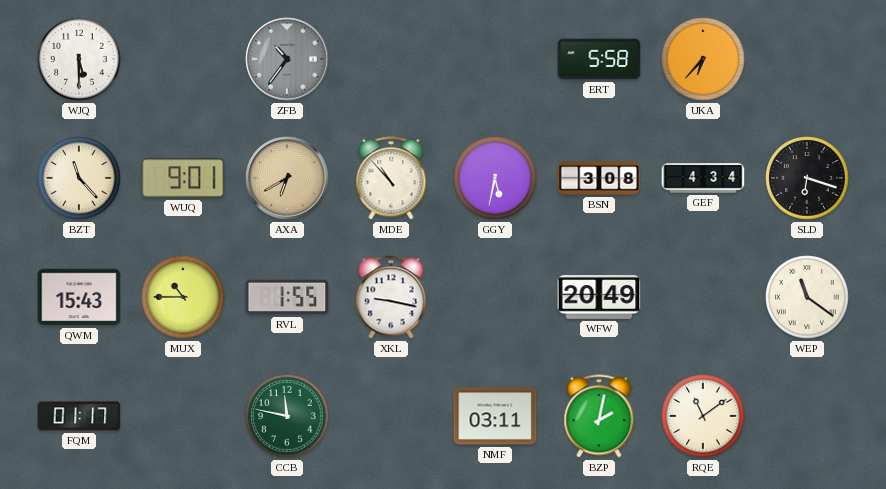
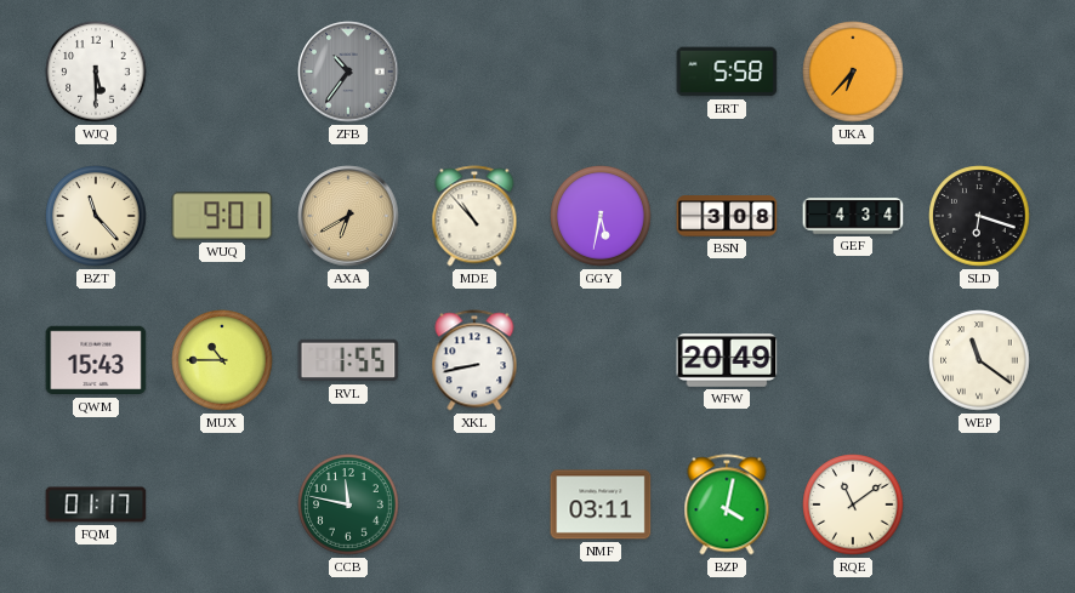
XKL: 9:17 -> 8:43 (474, 360)
BZP: 2:02 -> 4:02 (727, 504)
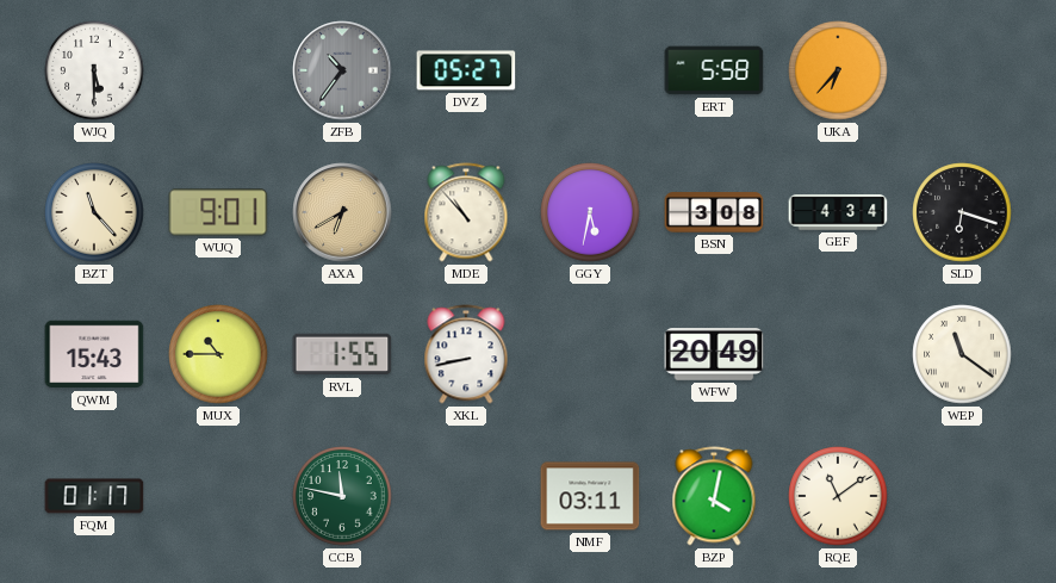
DVZ: none -> 05:27 (466, 70)
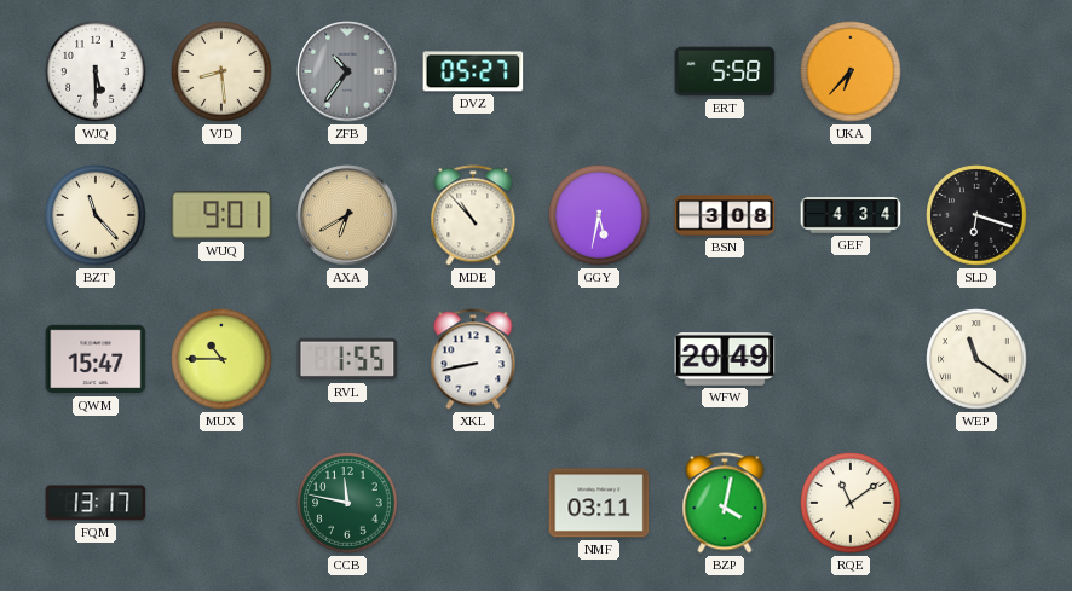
VJD: none -> 8:29 (221, 71)
QWM: 15:43 -> 15:47 (96, 359)
FQM: 01:17 -> 13:17 (96, 503)
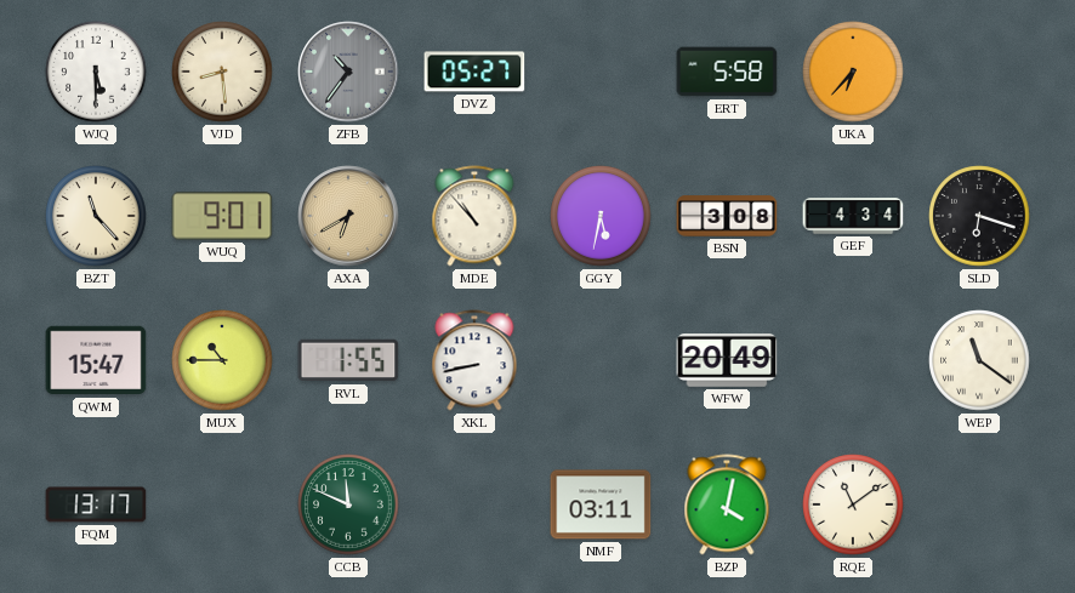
CCB: 11:47 -> 11:49 (348, 504)
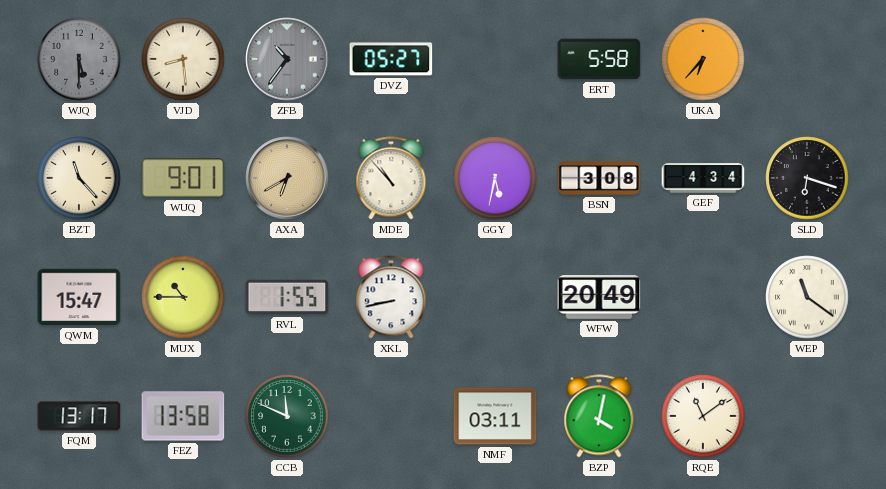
WJQ dial: white -> grey (79, 59)
FEZ: none -> 13:58 (183, 416)
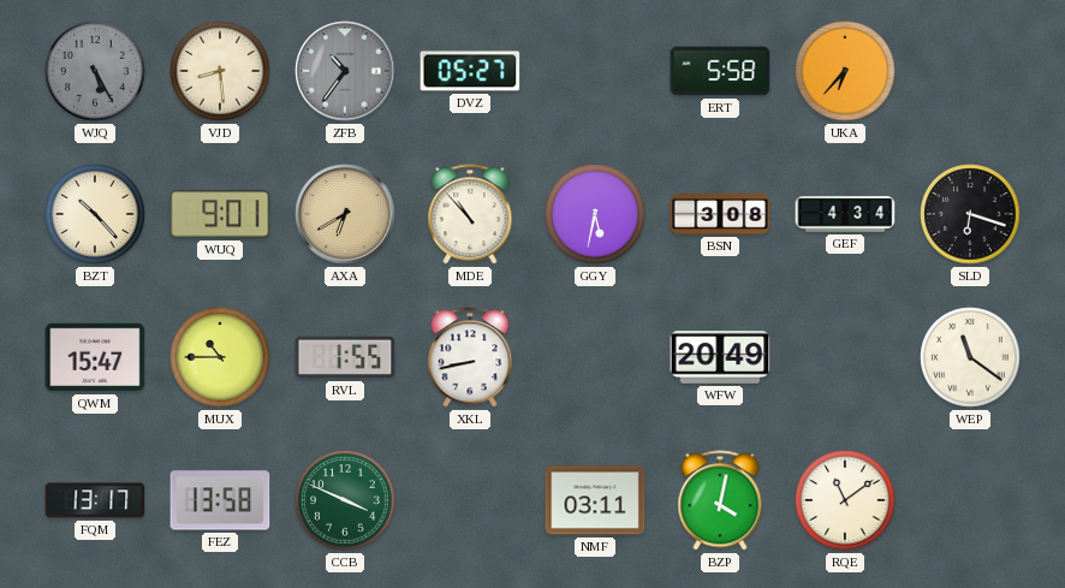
WJQ: 5:30 -> 5:25 (95, 71)
BZT: 11:23 -> 10:23 (95, 214)
CCB: 11:49 -> 3:49 (345, 500)
